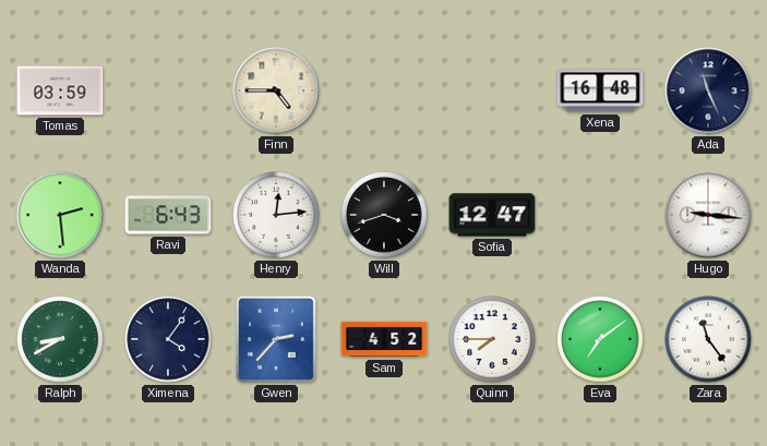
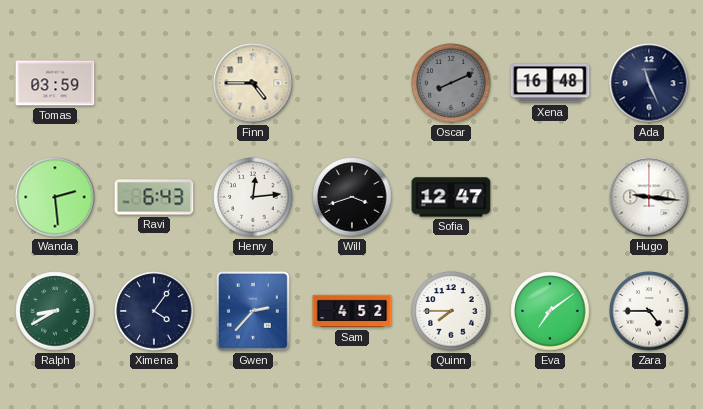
Oscar: none -> 8:11 (451, 83)
Zara: 11:24 -> 4:45 (649, 311)
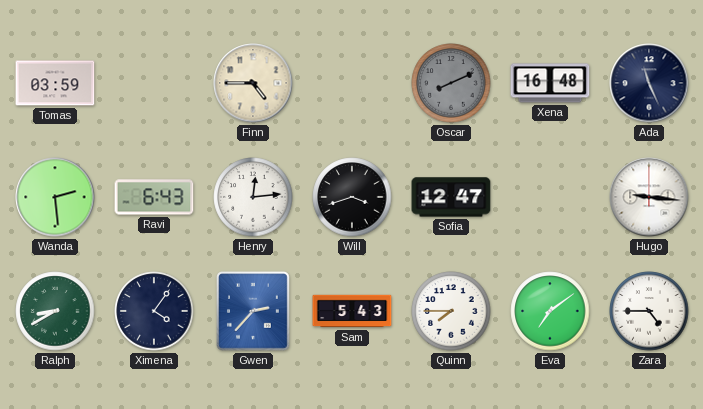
Sam: 4:52 -> 5:43 (352, 311)
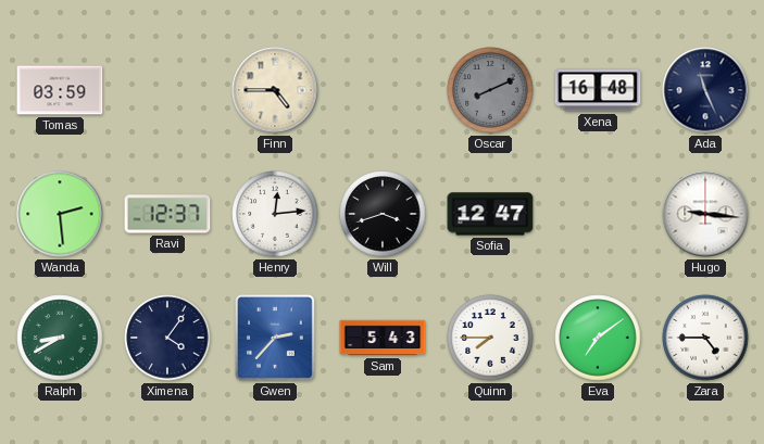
Ravi: 6:43 -> 12:37 (167, 214)
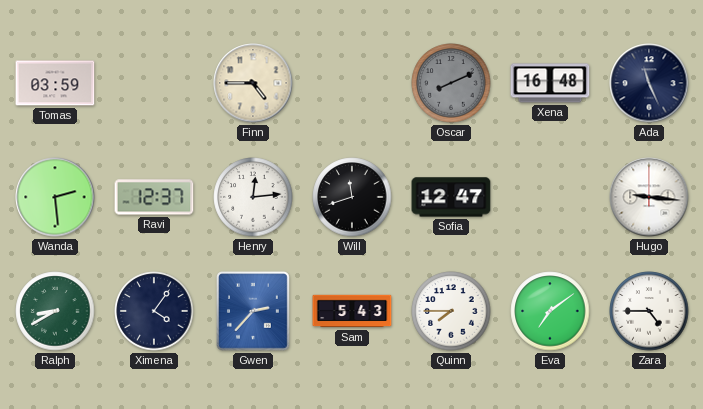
Will: 3:42 -> 11:42 (352, 197)
